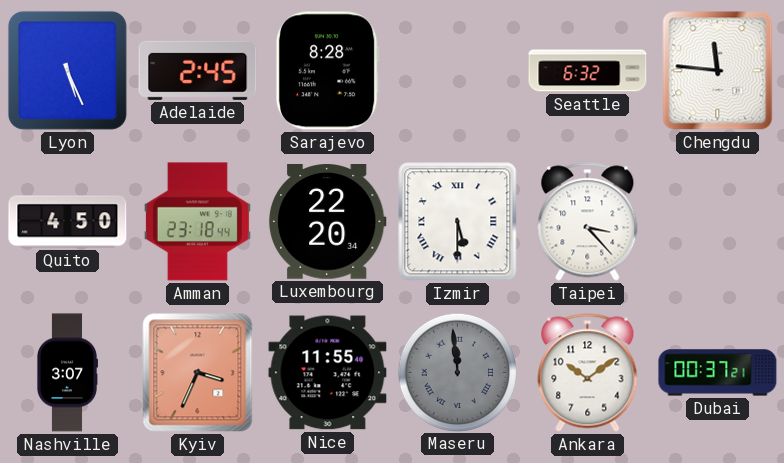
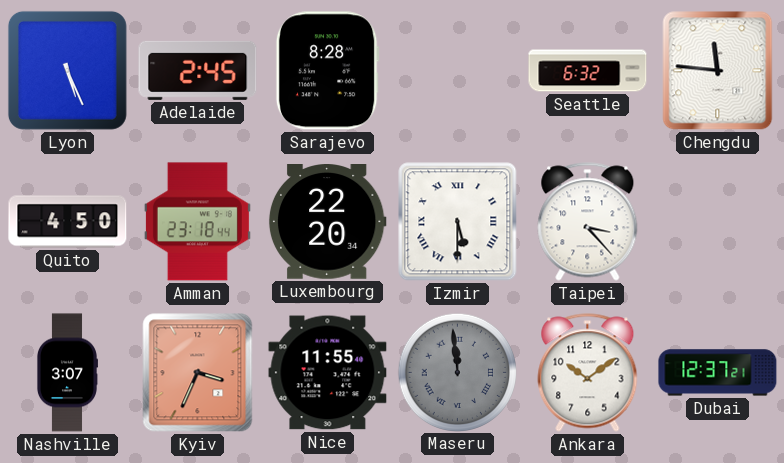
Dubai: 00:37 -> 12:37 (718, 373)
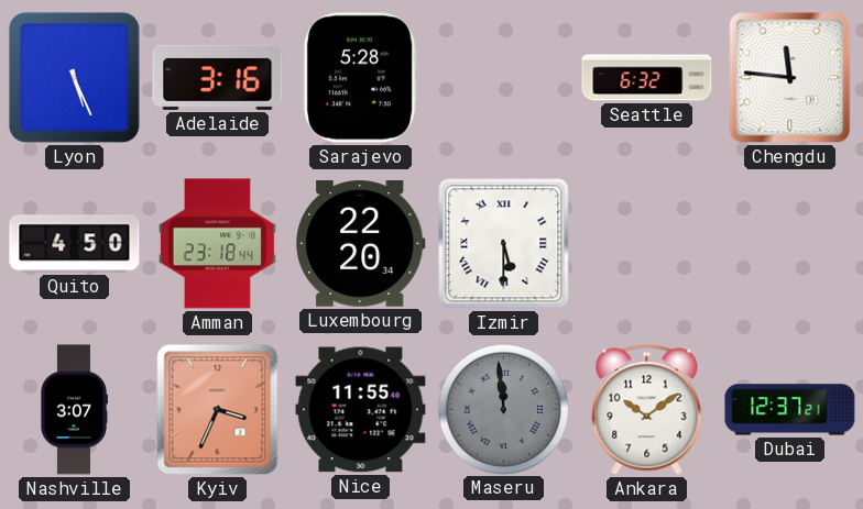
Adelaide: 2:45 -> 3:16 (218, 77)
Sarajevo: 8:28 -> 5:28 (360, 78)
Taipei: 3:23 -> none (588, 222)
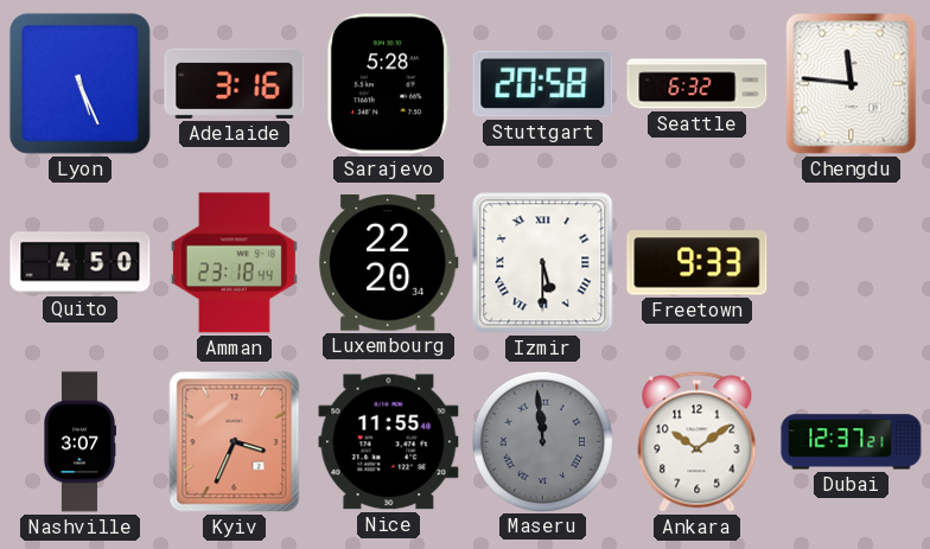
Stuttgart: none -> 20:58 (543, 84)
Freetown: none -> 9:33 (697, 263)
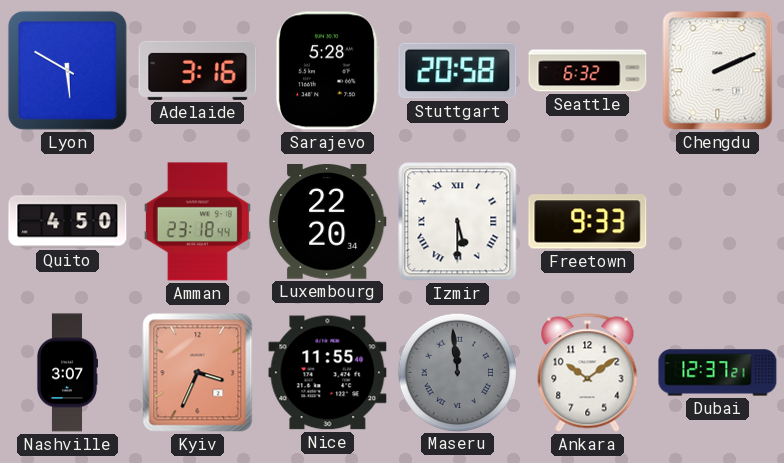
Lyon: 5:26 -> 5:50 (67, 70)
Chengdu: 11:46 -> 2:11 (718, 71)
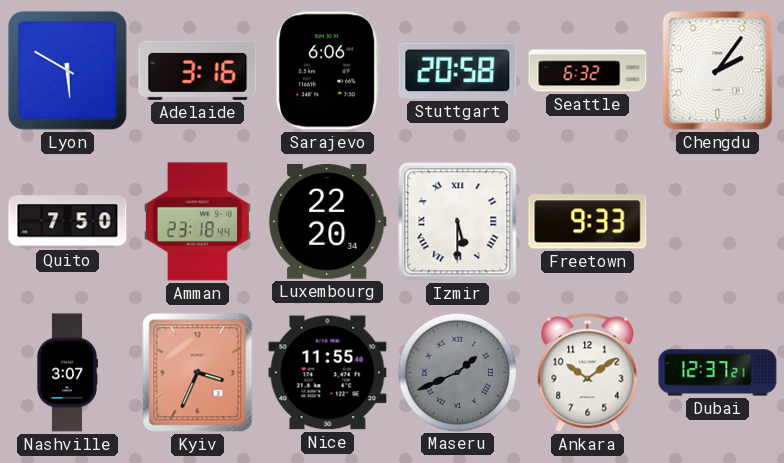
Sarajevo: 5:28 -> 6:06 (327, 71)
Chengdu: 2:11 -> 2:06 (718, 71)
Quito: 4:50 -> 7:50 (68, 222)
Maseru: 11:59 -> 1:41 (457, 372)
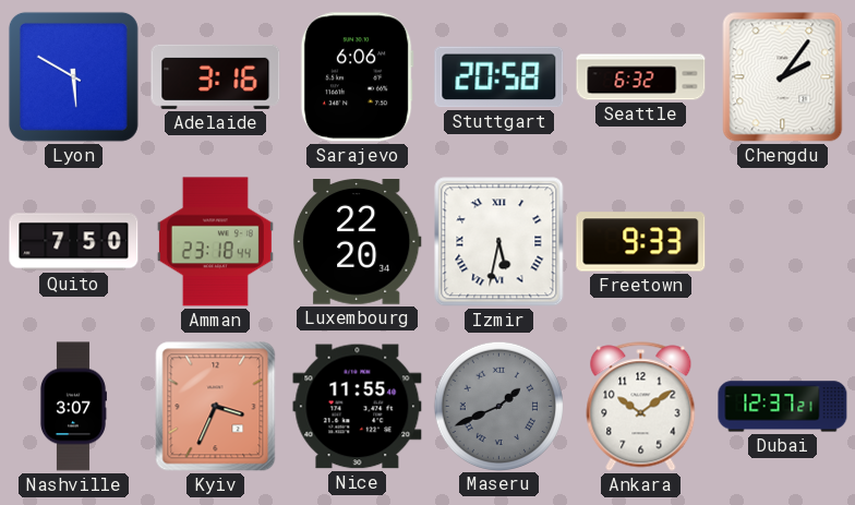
Izmir: 5:30 -> 5:32 (499, 242)
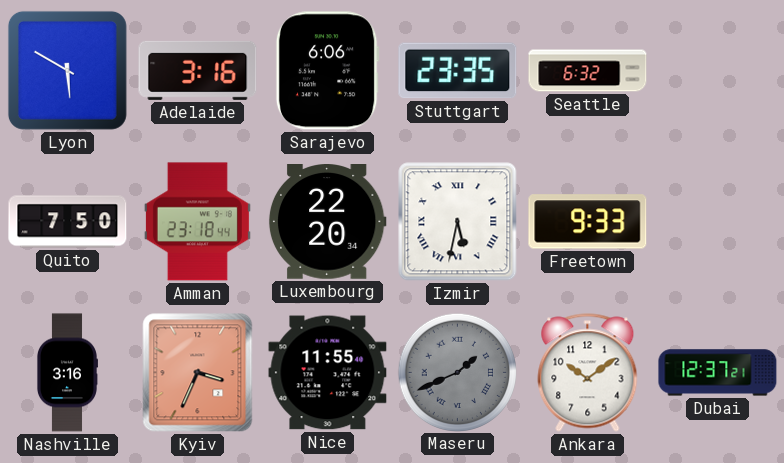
Stuttgart: 20:58 -> 23:35 (458, 71)
Chengdu: 2:06 -> none (783, 77)
Nashville: 3:07 -> 3:16 (67, 373)
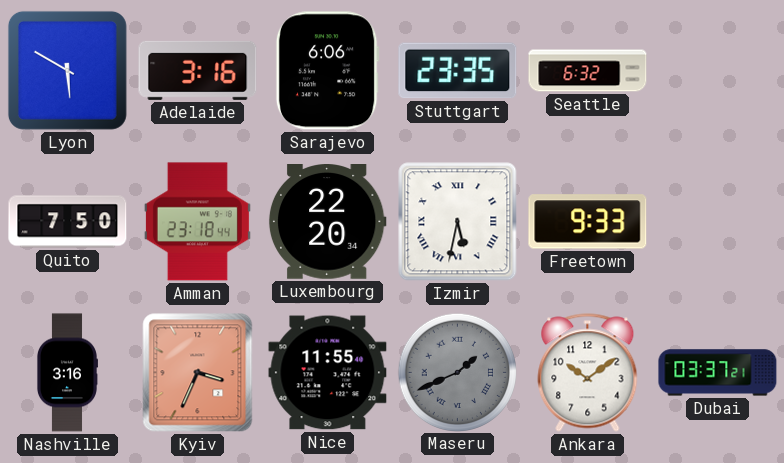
Dubai: 12:37 -> 03:37 (718, 373)
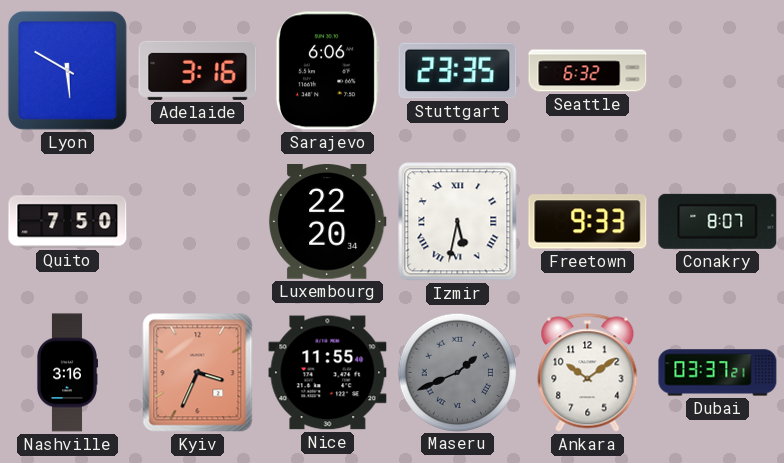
Amman: 23:18 -> none (197, 222)
Conakry: none -> 8:07 (718, 221)
